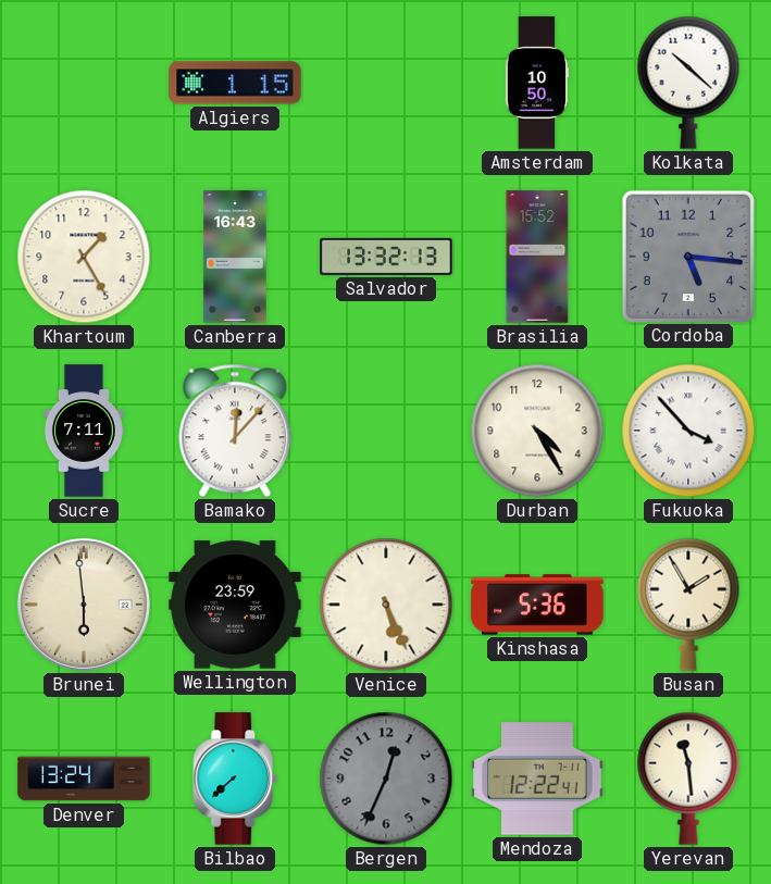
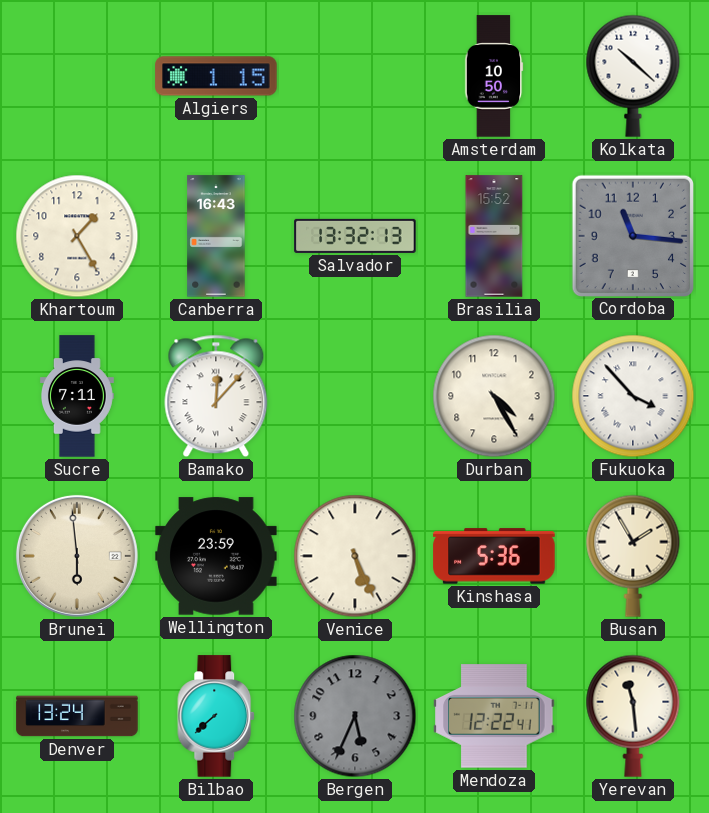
Cordoba: 5:16 -> 11:16 (632, 235)
Bergen: 12:34 -> 5:34 (355, 716)
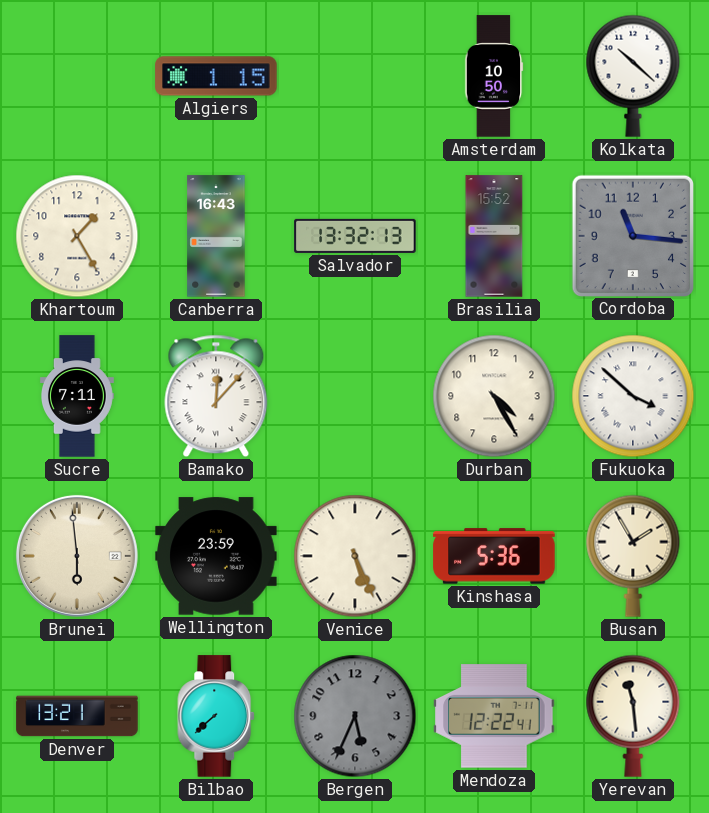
Fukuoka: 3:53 -> 3:52 (633, 396)
Denver: 13:24 -> 13:21 (77, 716)
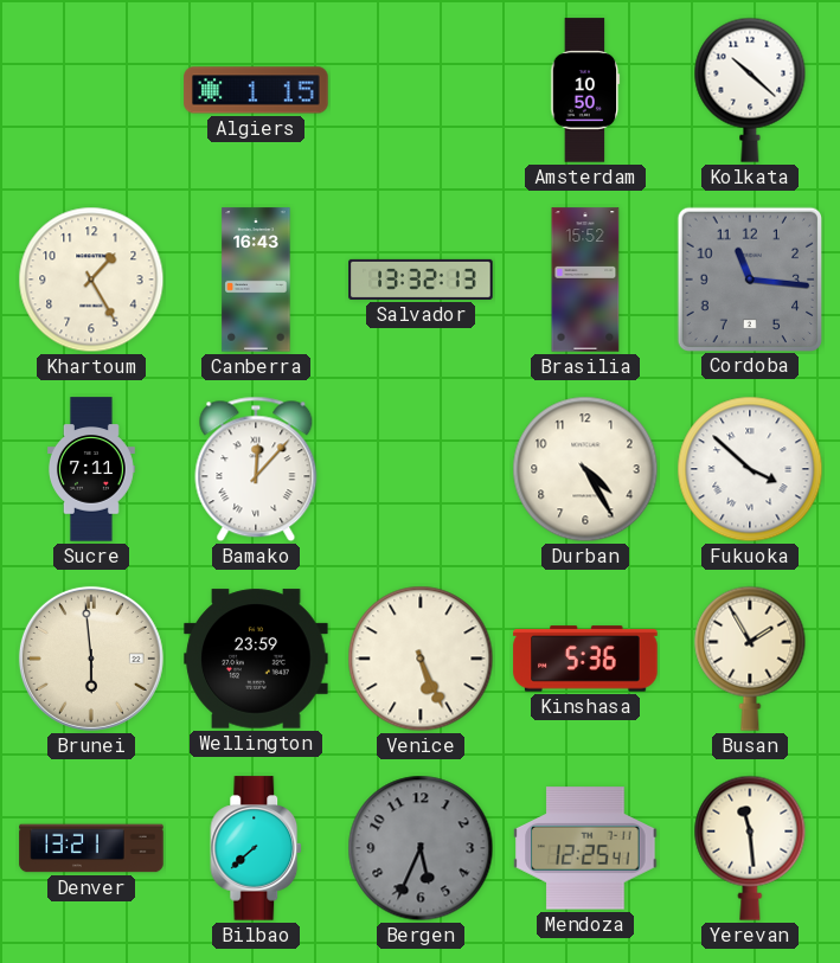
Mendoza: 12:22 -> 12:25 (585, 848)
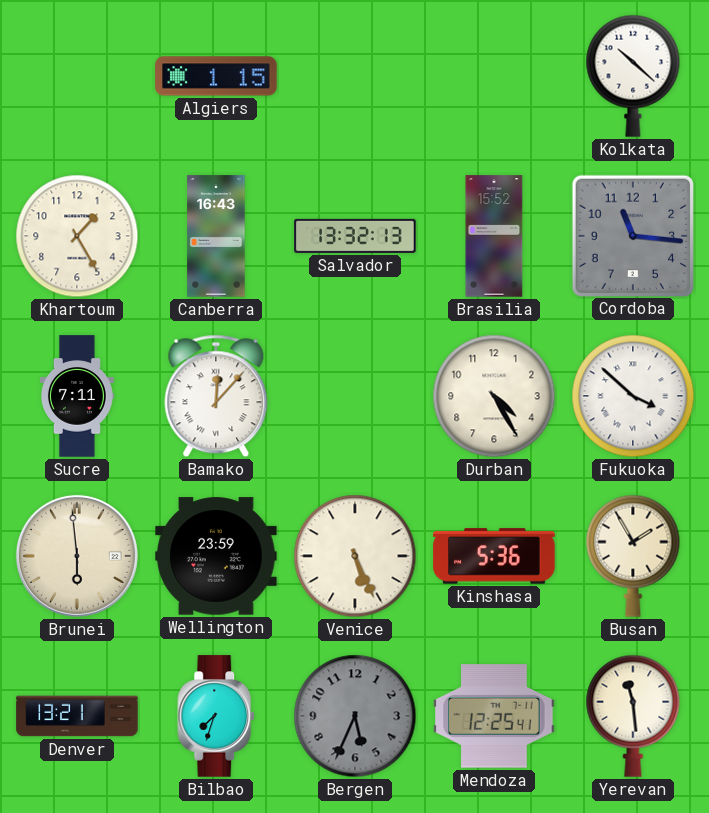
Amsterdam: 10:50 -> none (585, 90)
Bilbao: 7:38 -> 7:33 (217, 716)
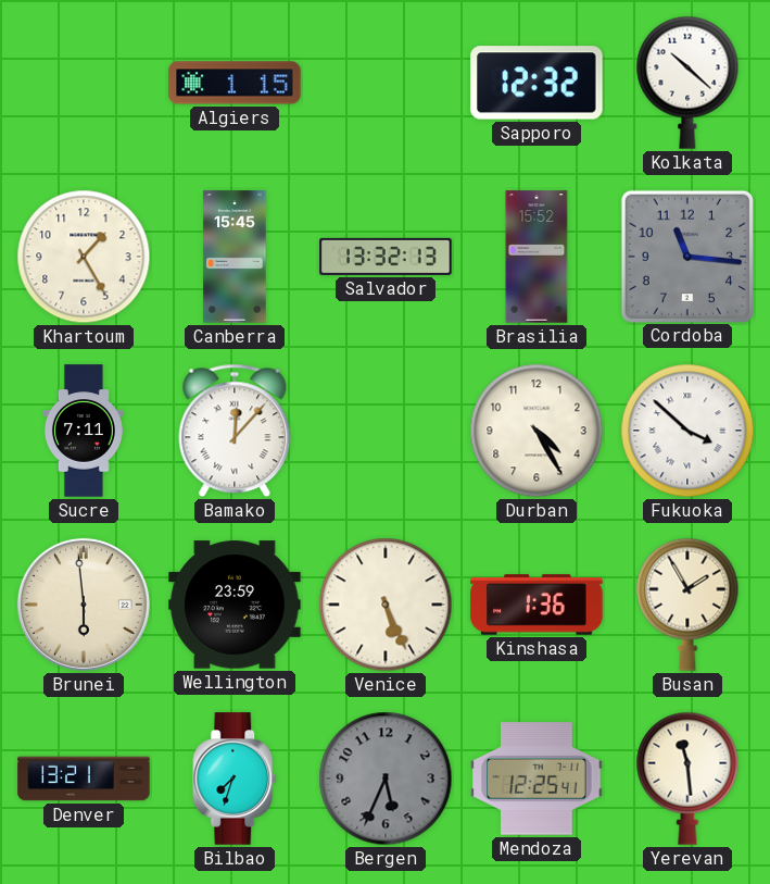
Sapporo: none -> 12:32 (537, 83)
Canberra: 16:43 -> 15:45 (235, 257)
Kinshasa: 5:36 -> 1:36 (537, 605)
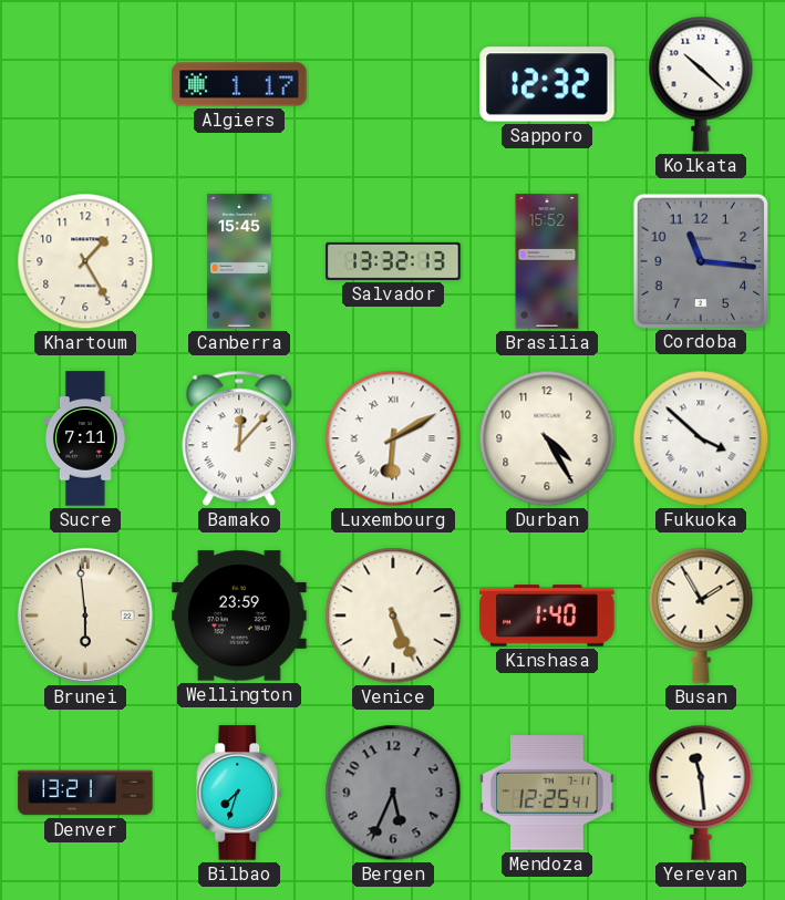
Algiers: 1:15 -> 1:17 (239, 84)
Luxembourg: none -> 6:10 (393, 438)
Kinshasa: 1:36 -> 1:40 (547, 615)
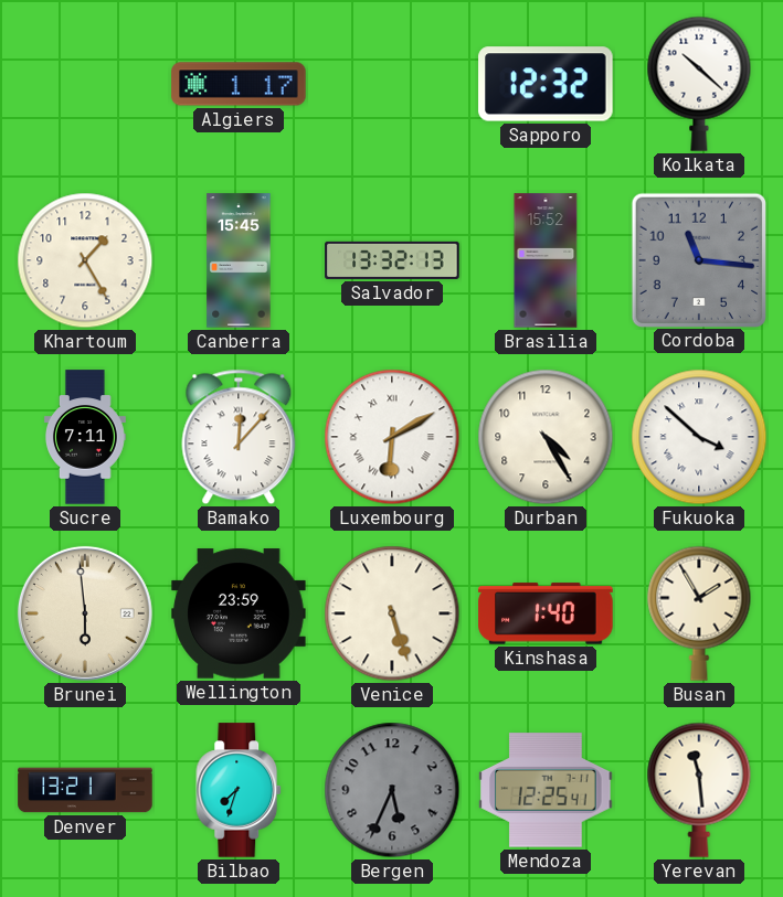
Venice: 5:26 -> 5:27 (392, 613)
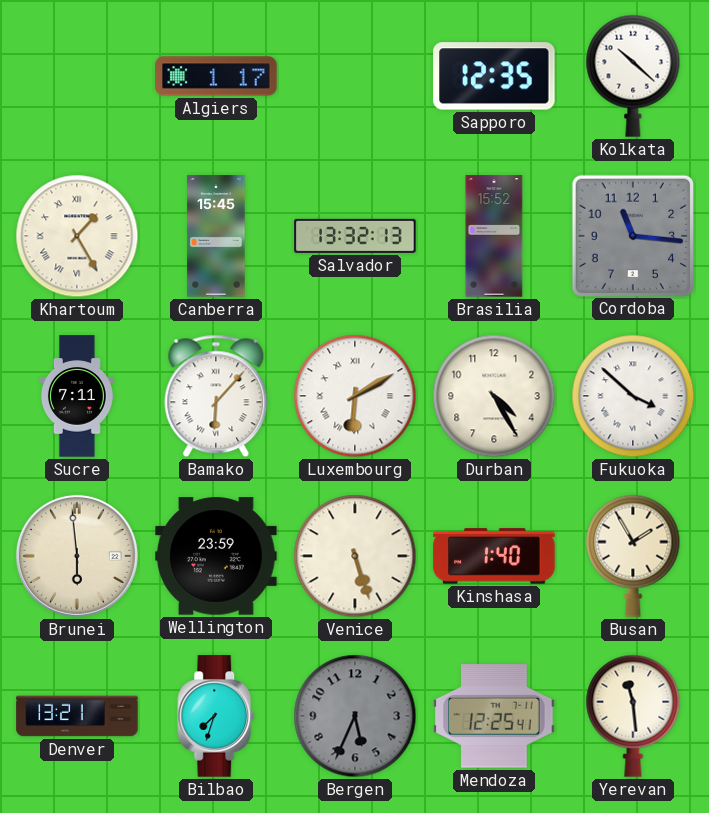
Sapporo: 12:32 -> 12:35 (494, 76)
Khartoum numerals: Arabic -> Roman (77, 236)
Bamako: 12:07 -> 6:07 (216, 396)
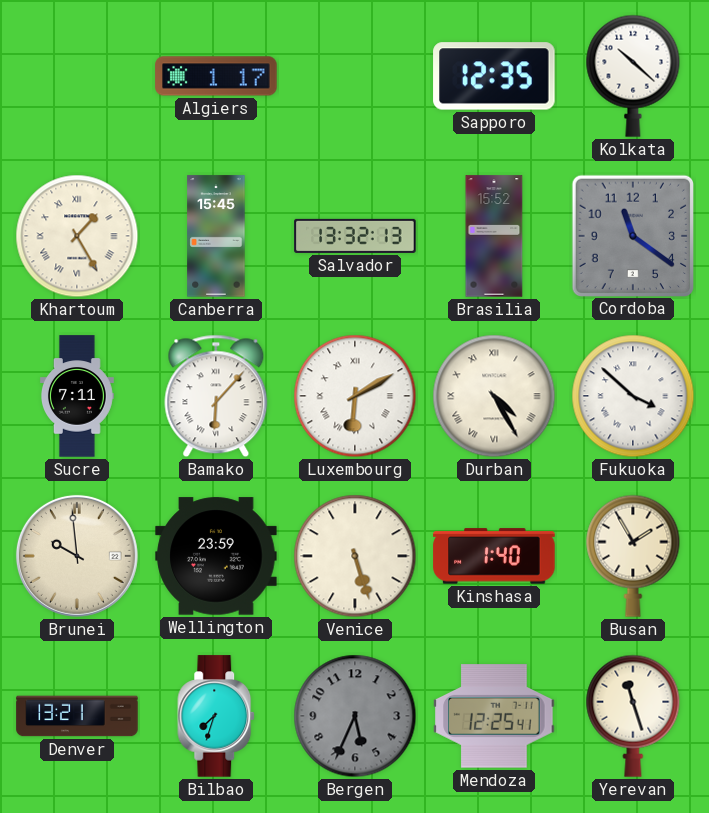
Cordoba: 11:16 -> 11:21 (632, 235)
Durban numerals: Arabic -> Roman (494, 396)
Brunei: 5:59 -> 9:59 (77, 556)
Yerevan: 11:29 -> 11:27 (633, 716)
